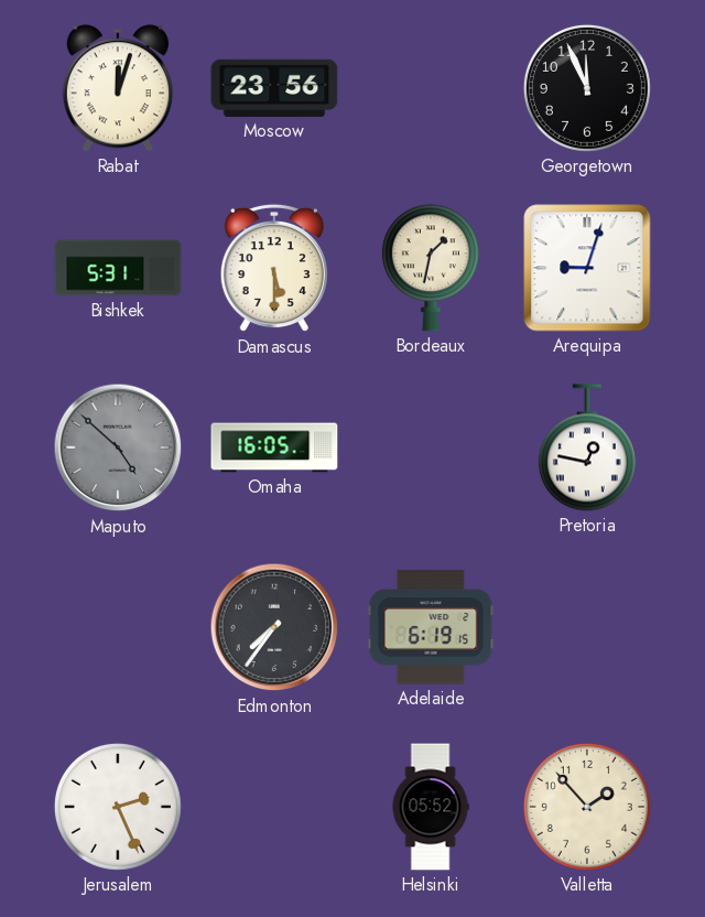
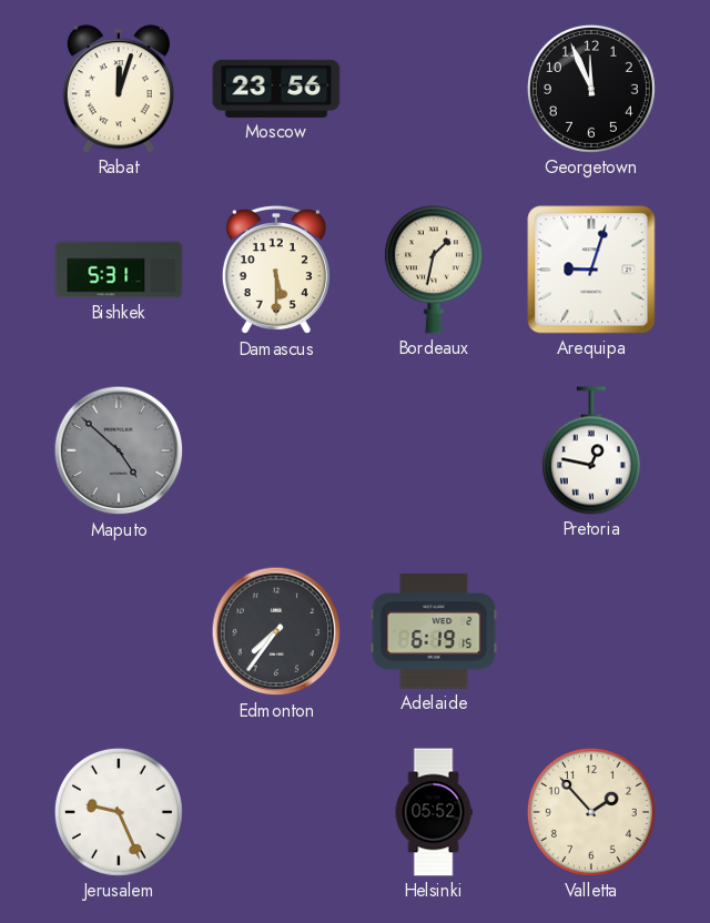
Omaha: 16:05 -> none (274, 447)
Jerusalem: 2:26 -> 9:26 (119, 812)
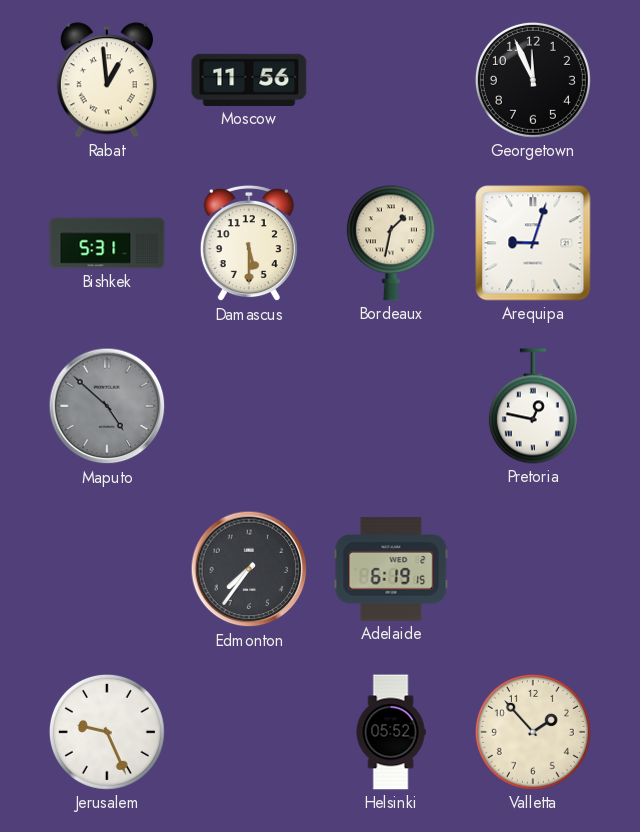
Rabat: 12:03 -> 12:59 (107, 80)
Moscow: 23:56 -> 11:56 (249, 80)
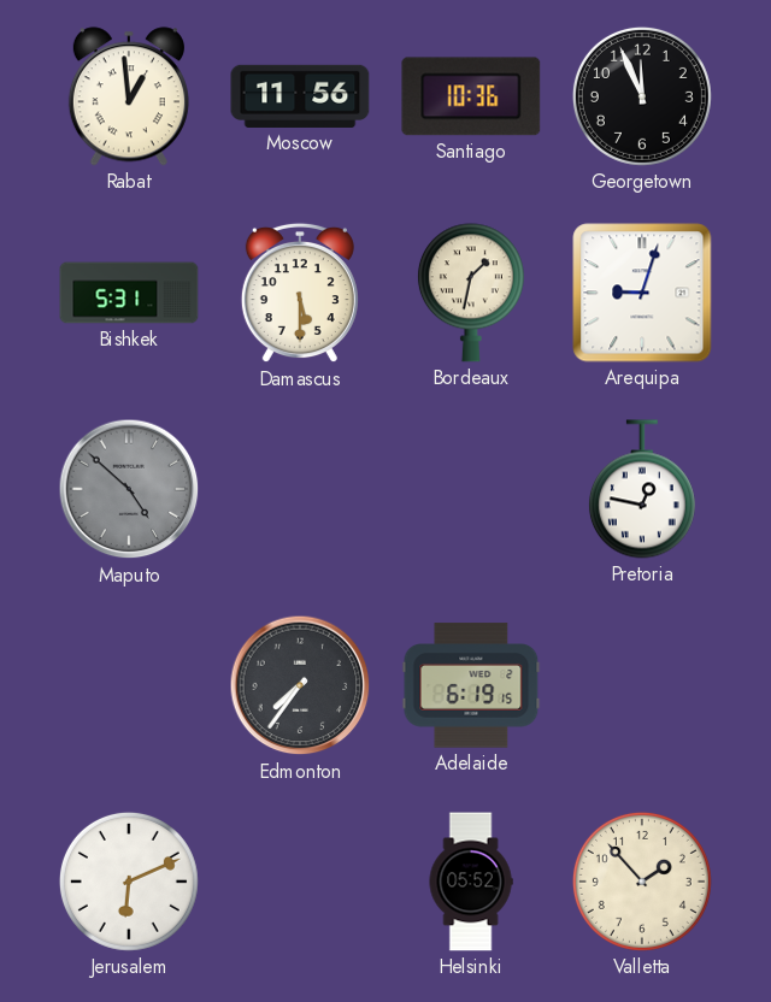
Santiago: none -> 10:36 (471, 96)
Jerusalem: 9:26 -> 6:11 (129, 882)
